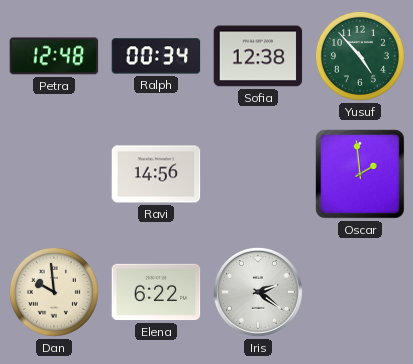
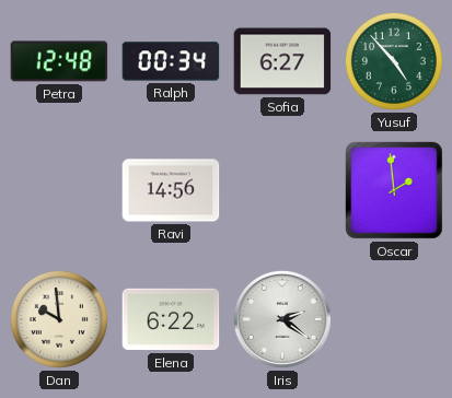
Sofia: 12:38 -> 6:27 (282, 61)
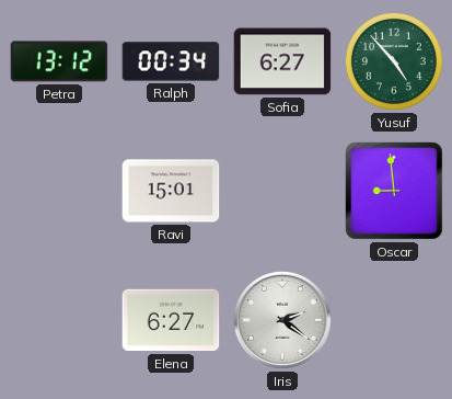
Petra: 12:48 -> 13:12 (59, 61)
Ravi: 14:56 -> 15:01 (171, 191)
Oscar: 1:59 -> 8:59 (394, 191)
Dan: 9:59 -> none (59, 319)
Elena: 6:22 -> 6:27 (171, 320)
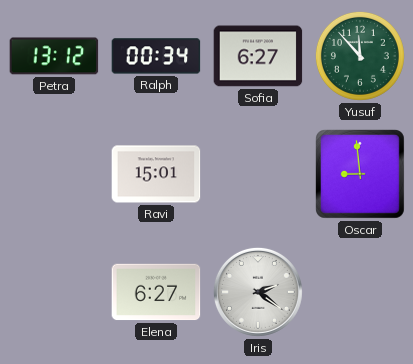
Yusuf: 4:53 -> 11:53 (360, 56)
